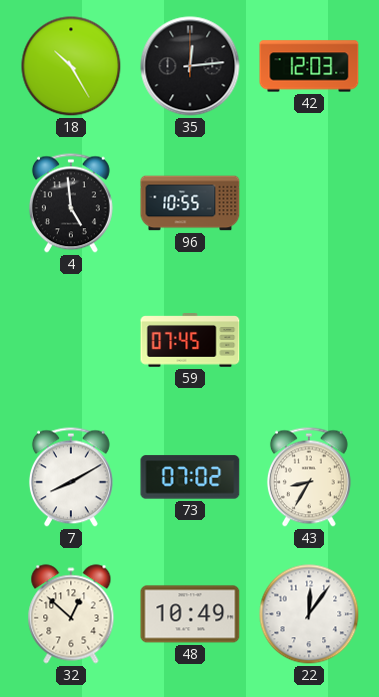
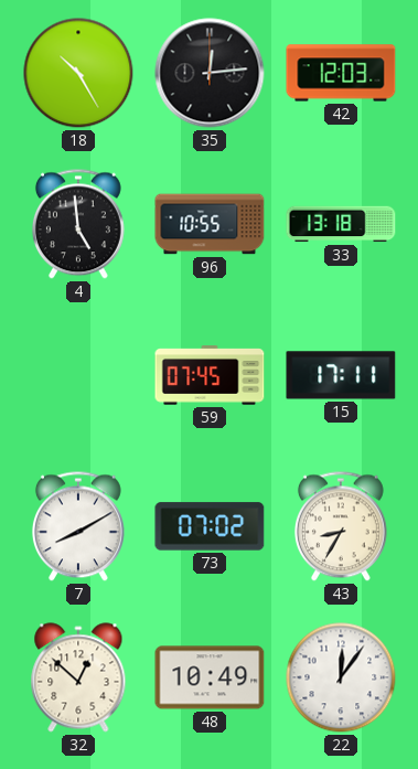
33: none -> 13:18 (341, 224)
15: none -> 17:11 (341, 375)
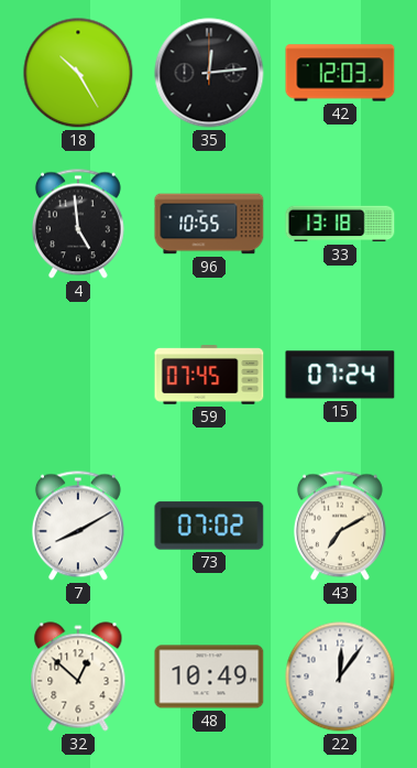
15: 17:11 -> 07:24 (340, 375)
43: 8:35 -> 7:10 (340, 526)
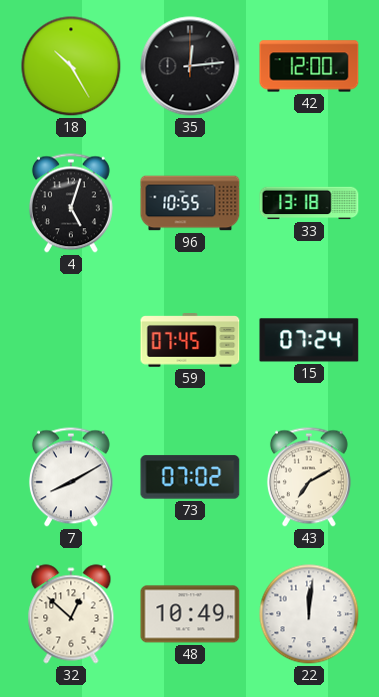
42: 12:03 -> 12:00 (309, 66)
4: 4:59 -> 5:03 (71, 203)
22: 12:06 -> 12:01 (309, 614)
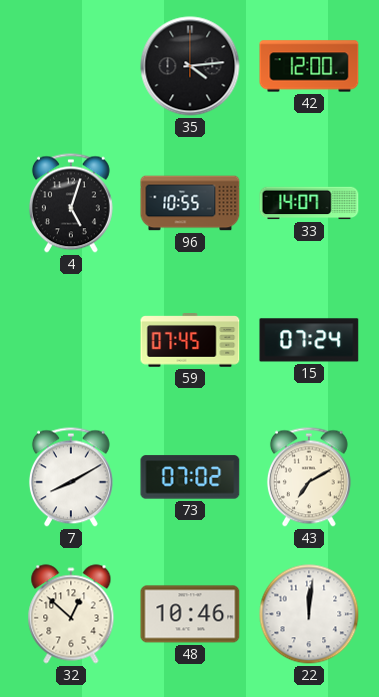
18: 10:25 -> none (71, 66)
35: 12:14 -> 4:14 (190, 66)
33: 13:18 -> 14:07 (309, 203)
48: 10:49 -> 10:46 (190, 614)
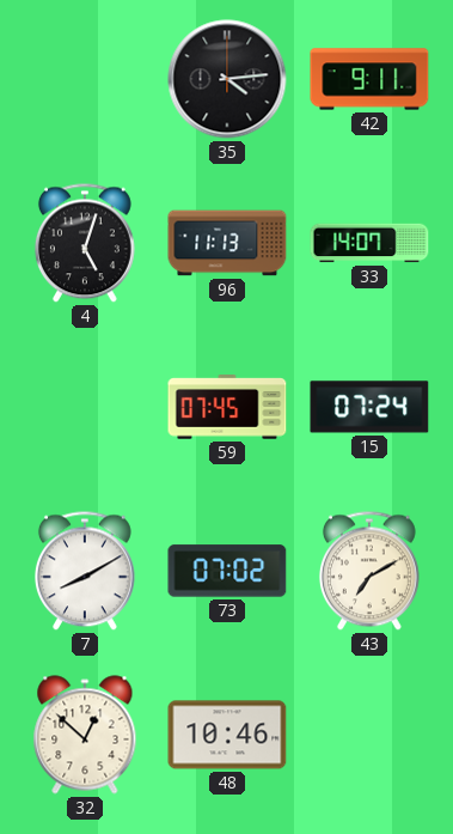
42: 12:00 -> 9:11 (369, 79)
96: 10:55 -> 11:13 (227, 243)
22: 12:01 -> none (309, 614)
